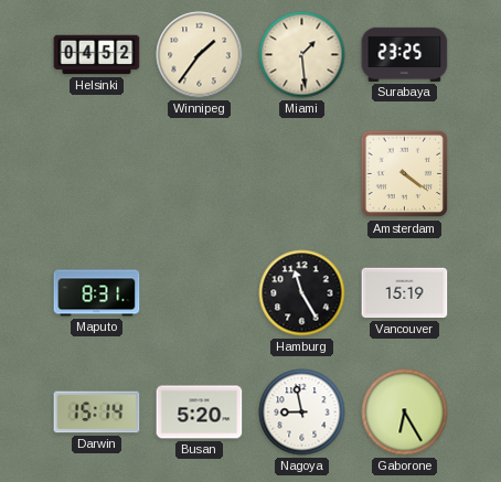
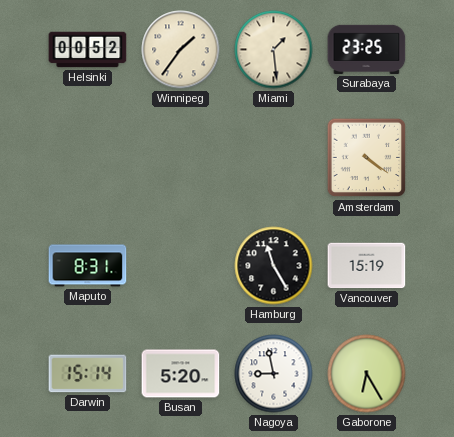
Helsinki: 04:52 -> 00:52 (88, 50)
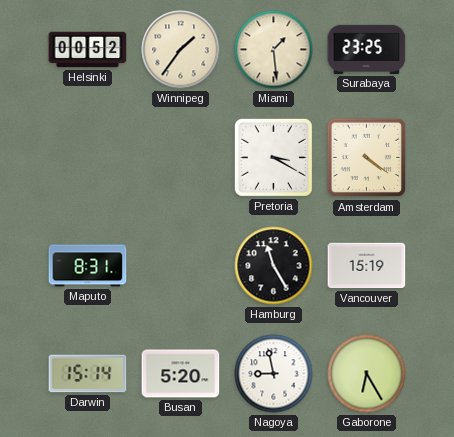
Pretoria: none -> 3:20 (273, 157)
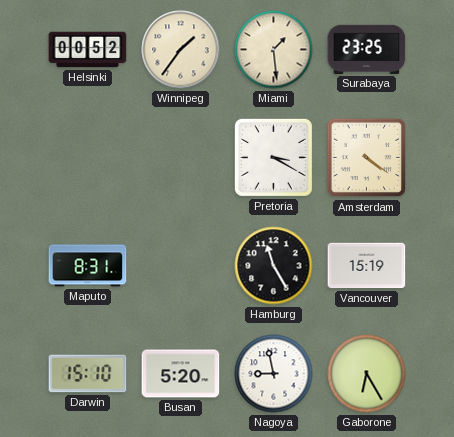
Darwin: 15:14 -> 15:10 (88, 374)
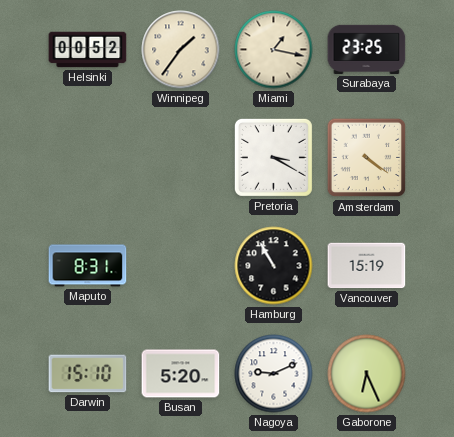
Miami: 1:29 -> 1:17 (274, 50)
Hamburg: 11:25 -> 10:55 (274, 266)
Nagoya: 8:58 -> 9:11 (274, 374)
Gaborone: 6:25 -> 6:26 (367, 374)
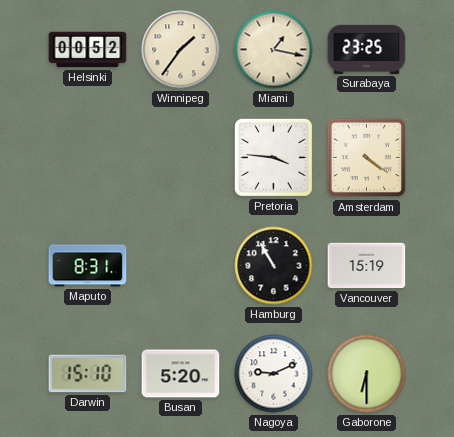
Pretoria: 3:20 -> 3:46 (273, 157)
Gaborone: 6:26 -> 6:30 (367, 374)
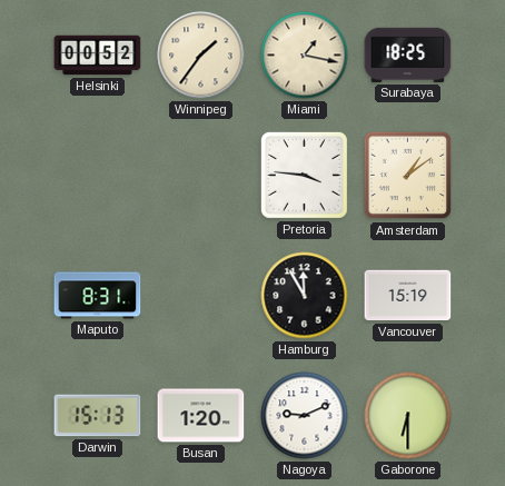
Surabaya: 23:25 -> 18:25 (408, 54)
Amsterdam: 4:21 -> 1:09 (408, 176)
Hamburg: 10:55 -> 11:55 (305, 296)
Darwin: 15:10 -> 15:13 (98, 416)
Busan: 5:20 -> 1:20 (201, 416)
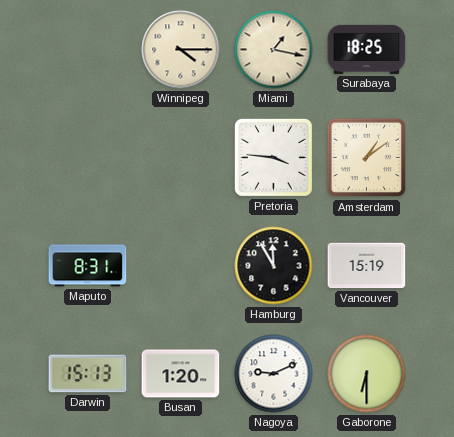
Helsinki: 00:52 -> none (98, 56)
Winnipeg: 1:36 -> 4:15 (181, 50)
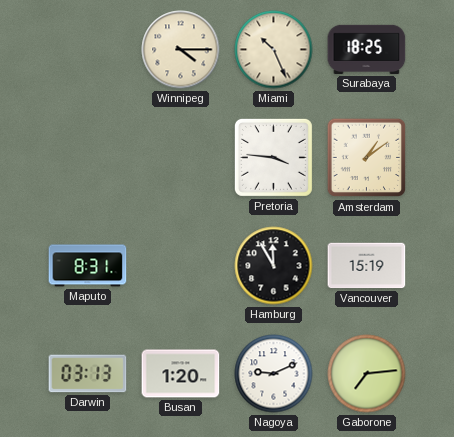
Miami: 1:17 -> 10:26 (274, 50)
Darwin: 15:13 -> 03:13 (88, 374)
Gaborone: 6:30 -> 7:14 (367, 374)
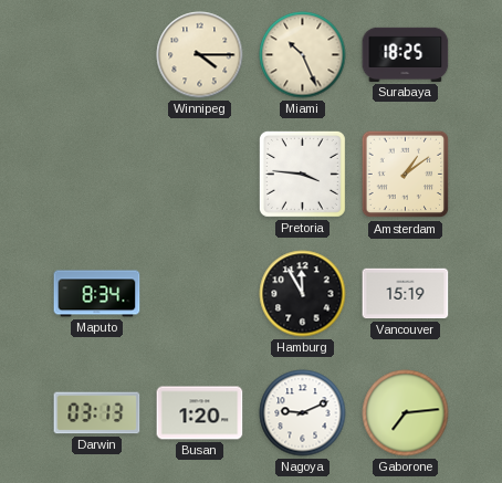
Maputo: 8:31 -> 8:34 (97, 294)
